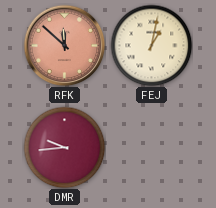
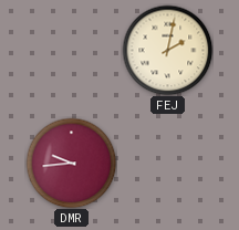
RFK: 11:52 -> none (64, 45)
FEJ: 1:02 -> 2:02 (167, 50)
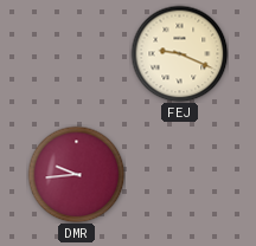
FEJ: 2:02 -> 9:19 (179, 53)
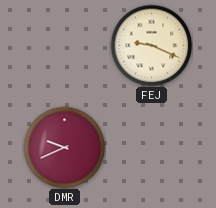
DMR: 9:44 -> 9:41 (64, 147)
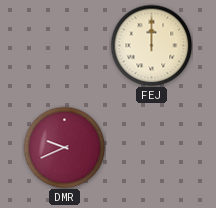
FEJ: 9:19 -> 12:00 (151, 45)
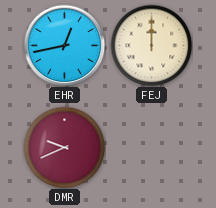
EHR: none -> 12:43 (64, 45)
